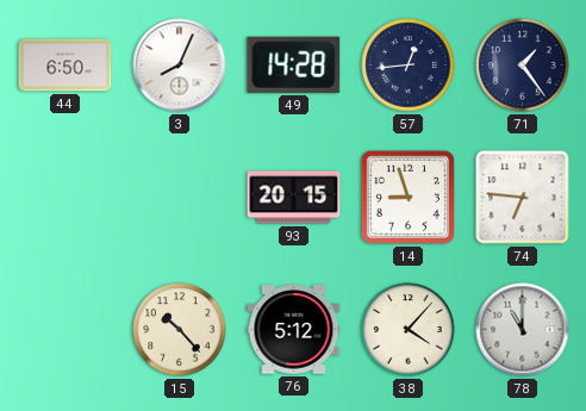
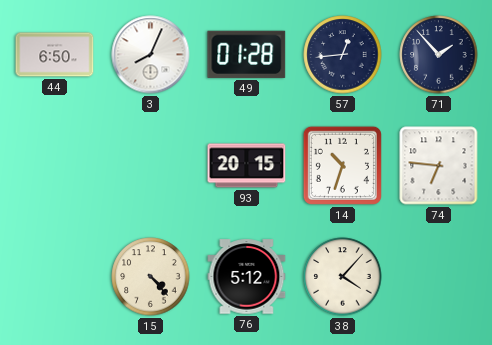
49: 14:28 -> 01:28 (247, 54)
71: 1:24 -> 1:53 (439, 55)
14: 8:57 -> 10:33 (342, 165)
15: 10:23 -> 4:23 (151, 277)
78: 11:00 -> none (523, 330)
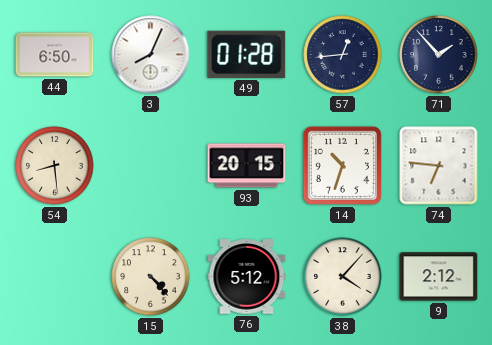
54: none -> 8:29 (55, 166)
9: none -> 2:12 (439, 277)
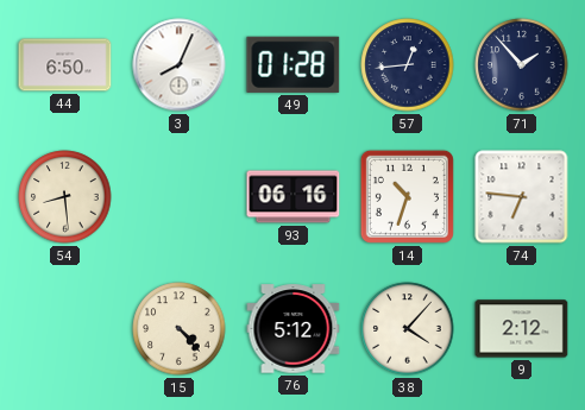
93: 20:15 -> 06:16 (294, 197)
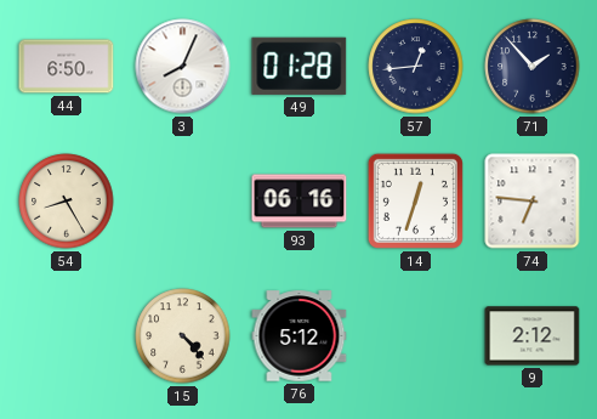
54: 8:29 -> 8:25 (67, 202)
14: 10:33 -> 12:33 (415, 200)
38: 4:07 -> none (408, 329)
